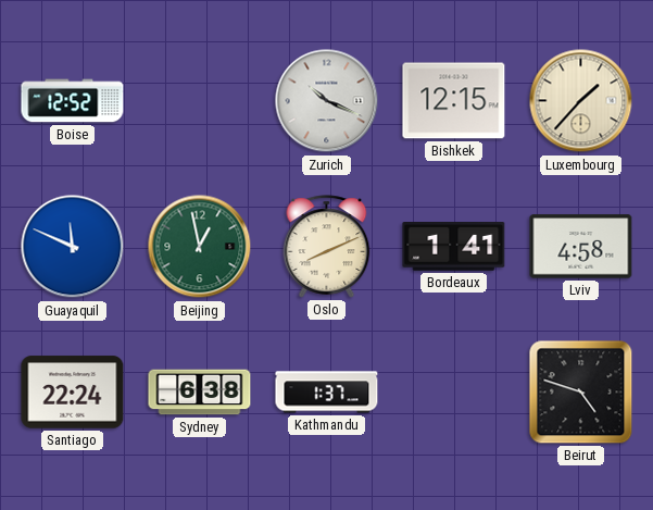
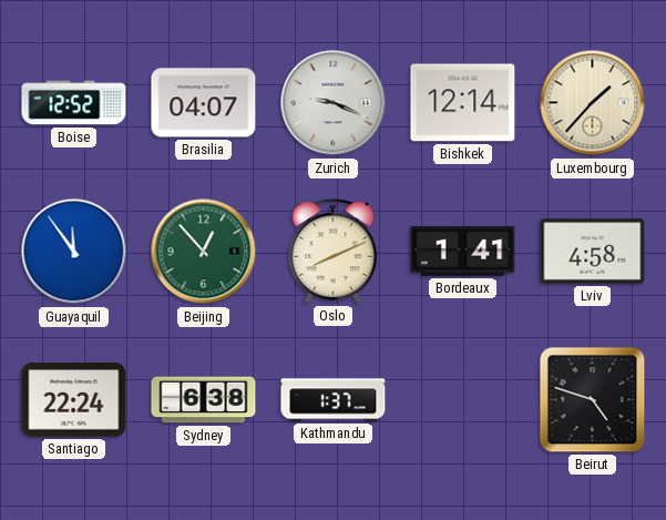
Brasilia: none -> 04:07 (204, 103)
Zurich: 10:19 -> 9:19 (334, 103)
Bishkek: 12:15 -> 12:14 (463, 103)
Guayaquil: 11:49 -> 11:54 (74, 252)
Beijing: 12:58 -> 12:53 (204, 252)
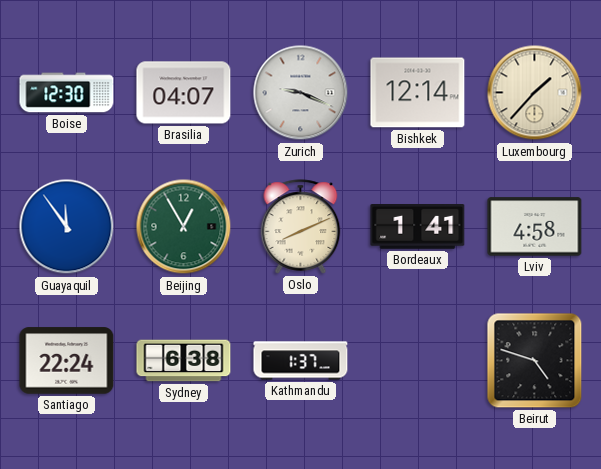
Boise: 12:52 -> 12:30 (67, 93)
Beijing: 12:53 -> 12:55 (184, 227)
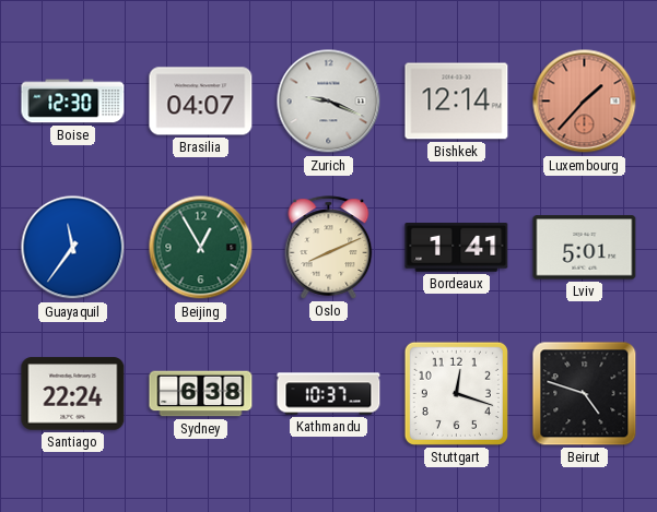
Luxembourg dial: cream -> salmon (585, 102)
Guayaquil: 11:54 -> 11:36 (73, 248)
Lviv: 4:58 -> 5:01 (585, 248)
Kathmandu: 1:37 -> 10:37 (329, 394)
Stuttgart: none -> 12:18 (456, 393)
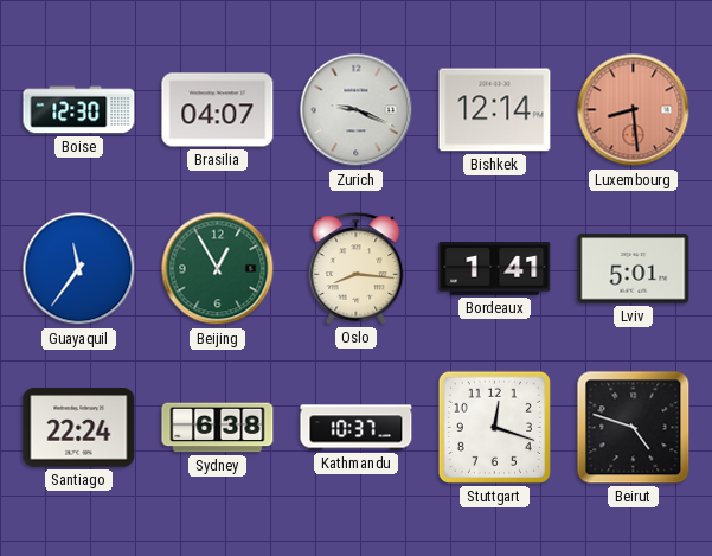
Luxembourg: 1:37 -> 8:29 (634, 110)
Oslo: 8:11 -> 8:16 (357, 269)
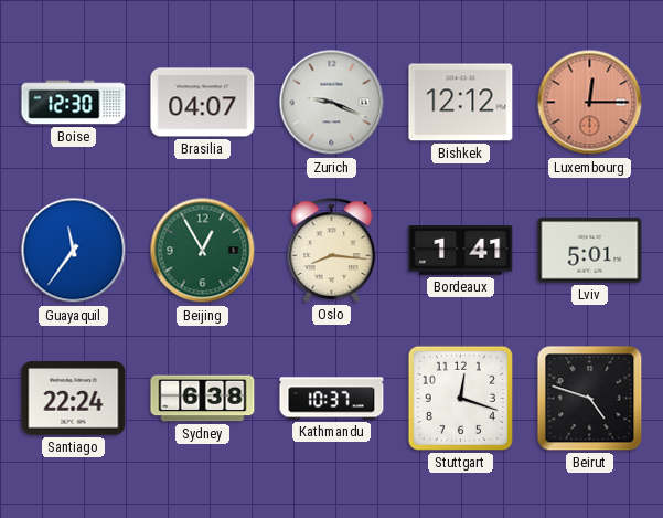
Bishkek: 12:14 -> 12:12 (461, 103)
Luxembourg: 8:29 -> 12:15 (590, 103)
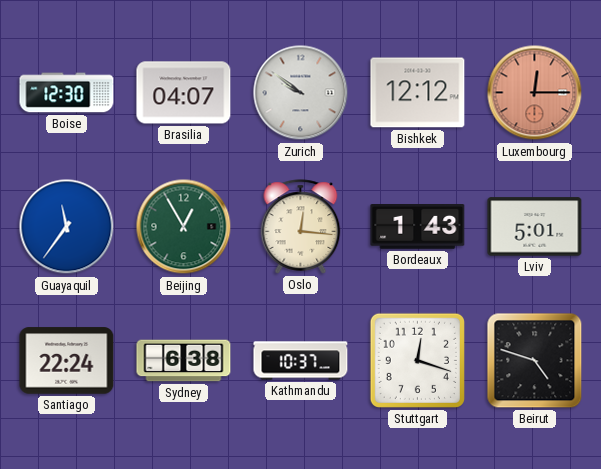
Zurich: 9:19 -> 9:51 (301, 93)
Oslo: 8:16 -> 12:16 (301, 227)
Bordeaux: 1:41 -> 1:43 (418, 227)
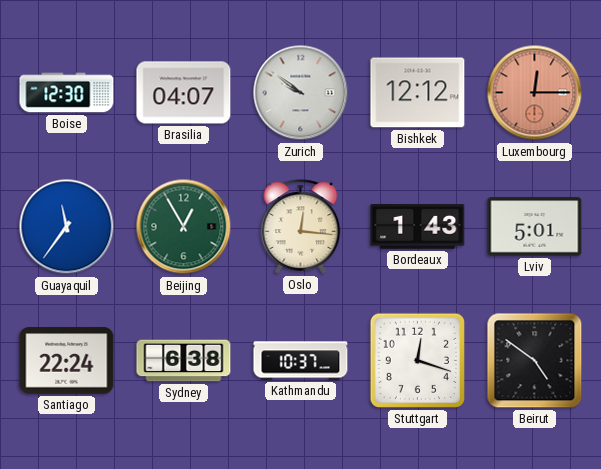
Beirut: 4:48 -> 4:51 (535, 361)
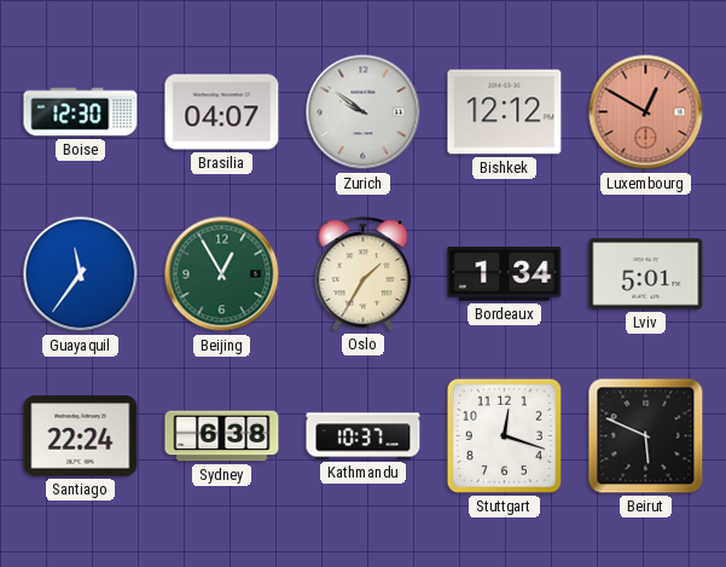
Luxembourg: 12:15 -> 12:50 (646, 112)
Oslo: 12:16 -> 1:35 (364, 274)
Bordeaux: 1:43 -> 1:34 (505, 274)
Beirut: 4:51 -> 5:49 (646, 436)
